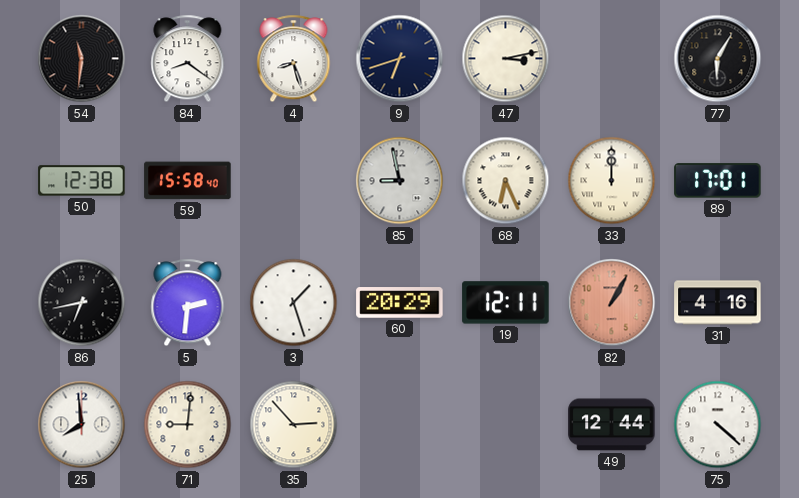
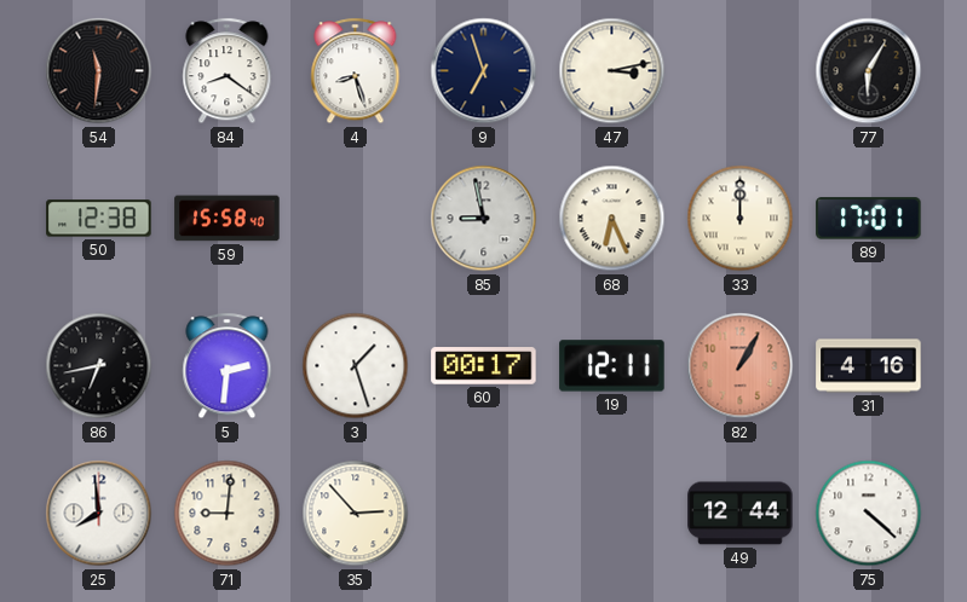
9: 6:42 -> 6:57 (484, 71)
60: 20:29 -> 00:17 (484, 366)
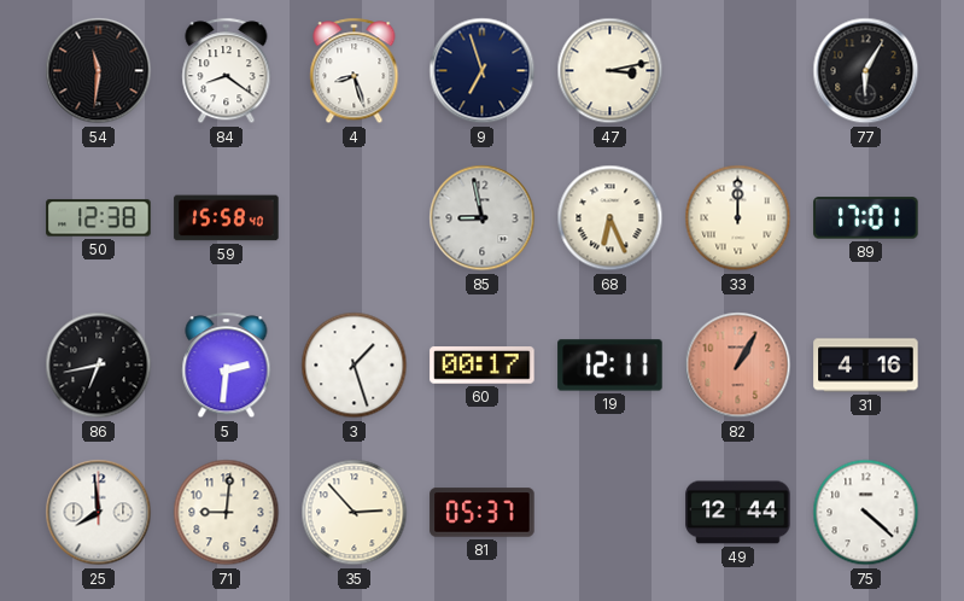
81: none -> 05:37 (483, 513)
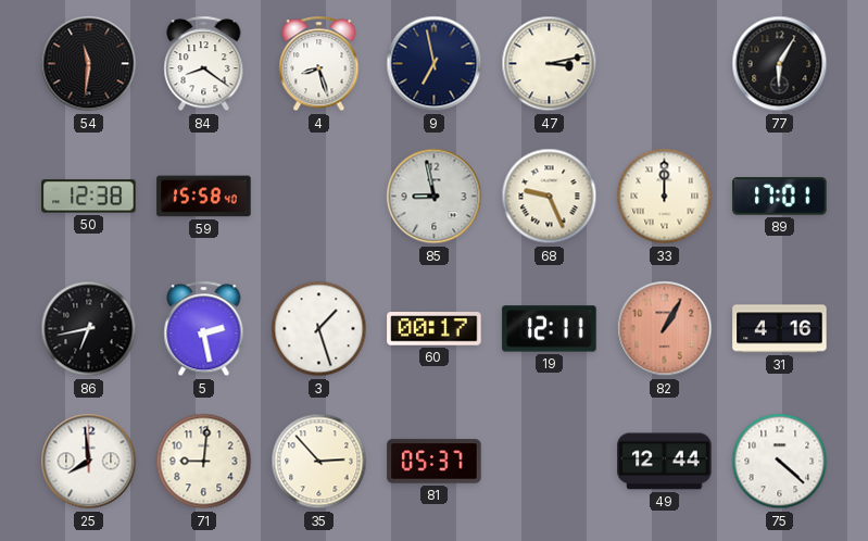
9: 6:57 -> 6:58 (435, 64)
68: 6:26 -> 9:26 (550, 197)
5: 2:31 -> 2:28 (204, 329)
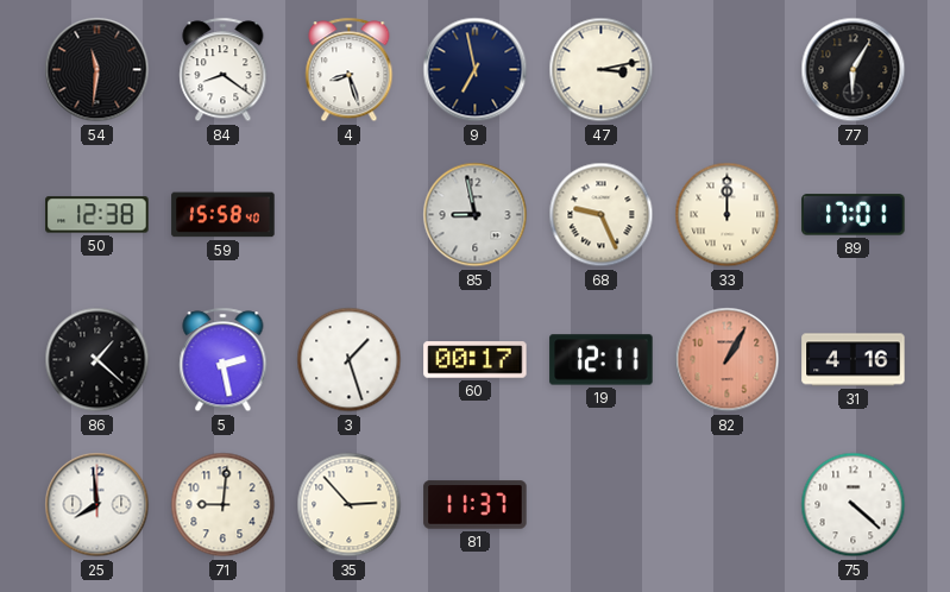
86: 6:43 -> 1:22 (97, 360)
81: 05:37 -> 11:37 (476, 505)
49: 12:44 -> none (665, 462)
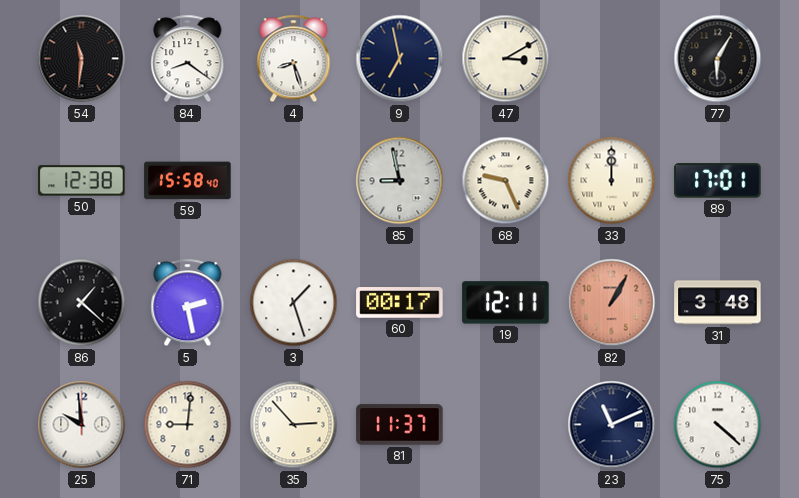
47: 3:13 -> 3:10 (506, 59)
31: 4:16 -> 3:48 (718, 303)
25: 7:59 -> 9:59 (82, 425)
23: none -> 11:11 (612, 425)
